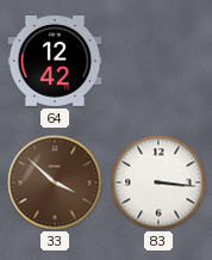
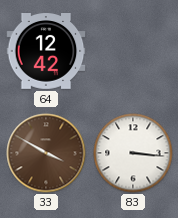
33: 3:52 -> 3:50 (46, 153)
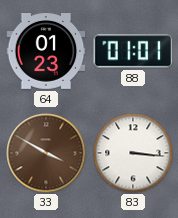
64: 12:42 -> 01:23 (46, 52)
88: none -> 01:01 (133, 51)
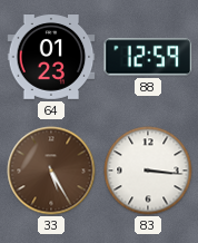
88: 01:01 -> 12:59 (148, 57)
33: 3:50 -> 5:25 (51, 171)
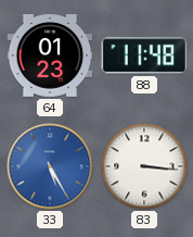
88: 12:59 -> 11:48 (144, 55)
33 dial: brown -> blue (50, 166)
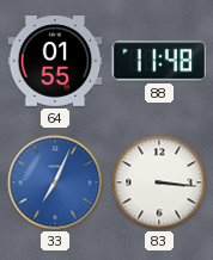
64: 01:23 -> 01:55 (55, 62)
33: 5:25 -> 7:04 (55, 182)
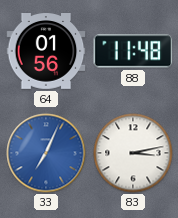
64: 01:55 -> 01:56 (46, 52)
83: 3:16 -> 3:13 (133, 153)
